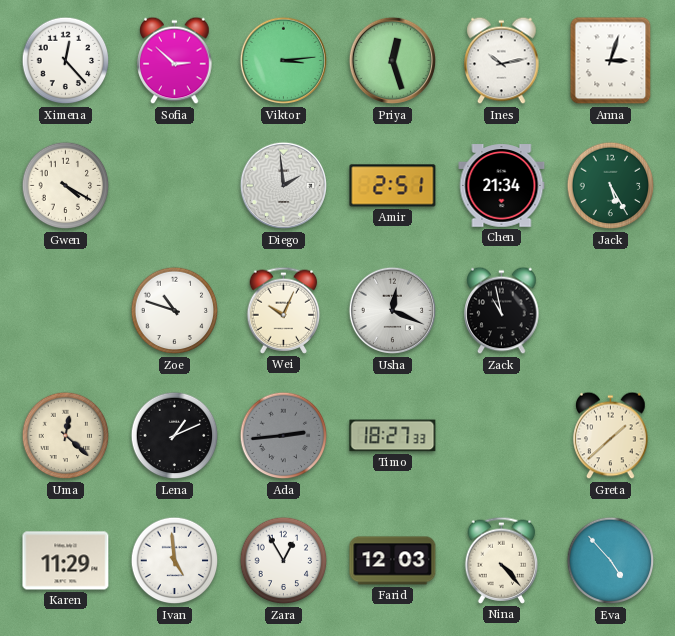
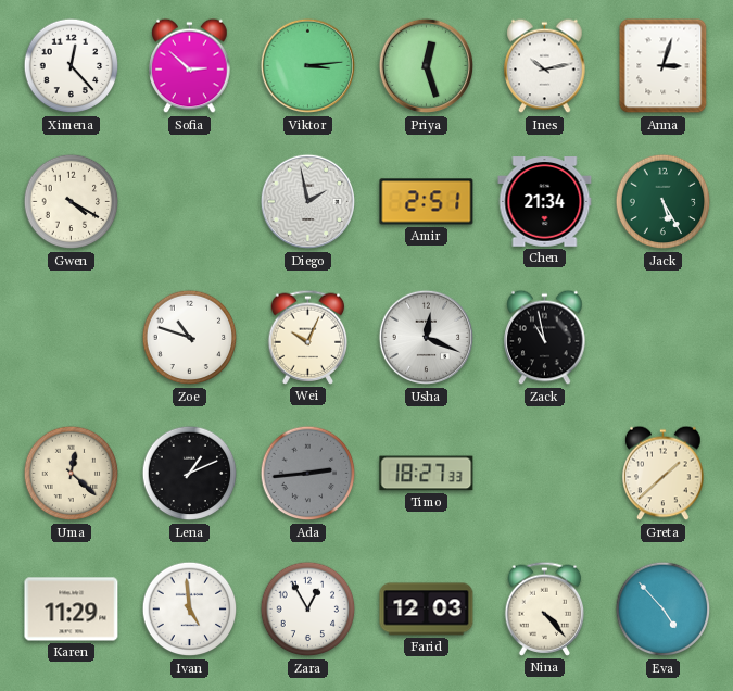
Diego: 1:59 -> 1:58 (308, 202)
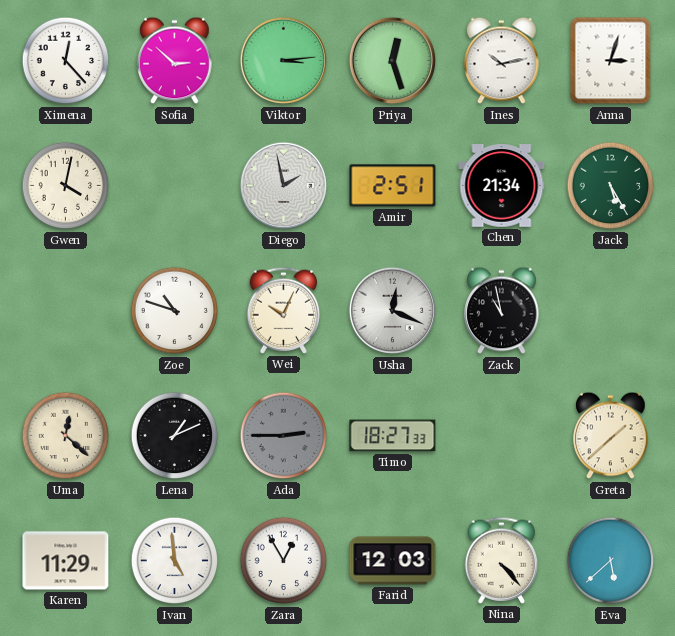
Gwen: 4:20 -> 4:02 (66, 186)
Ada: 2:44 -> 2:45 (284, 436)
Eva: 4:53 -> 5:38 (611, 561)
